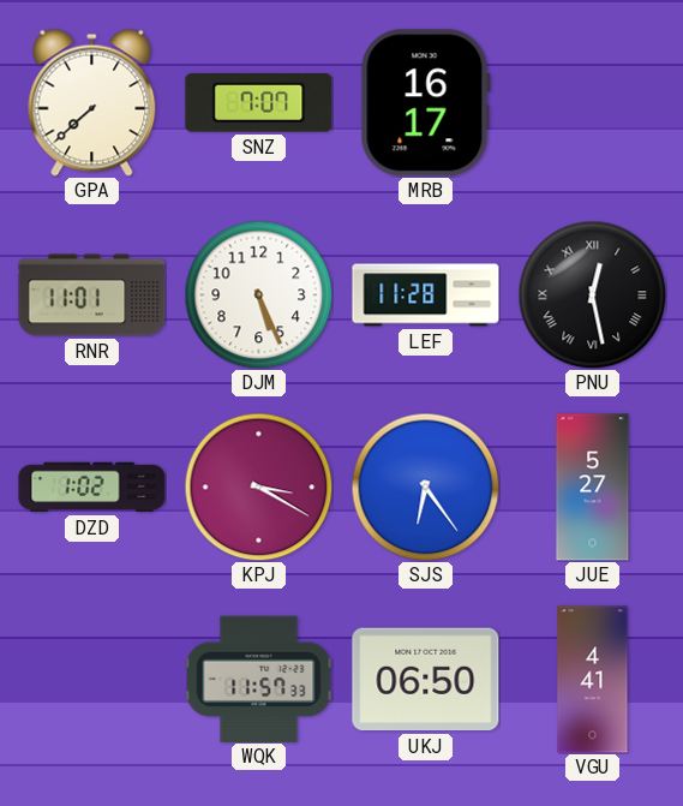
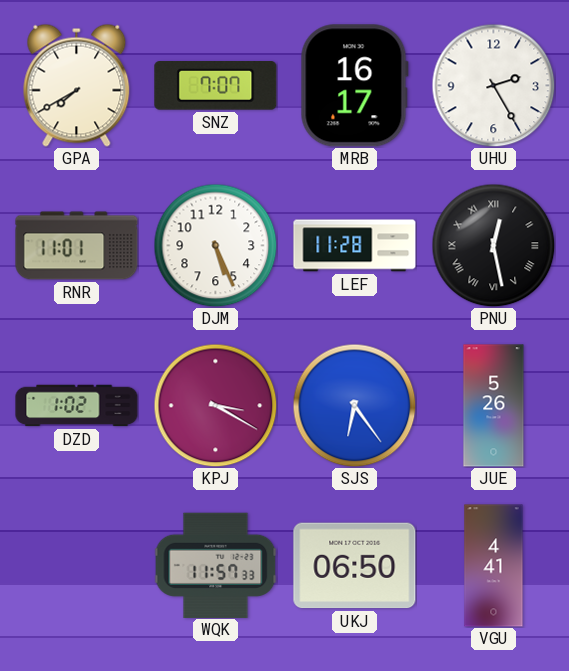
GPA: 7:38 -> 7:40 (77, 85)
UHU: none -> 2:25 (493, 85)
JUE: 5:27 -> 5:26 (494, 406)
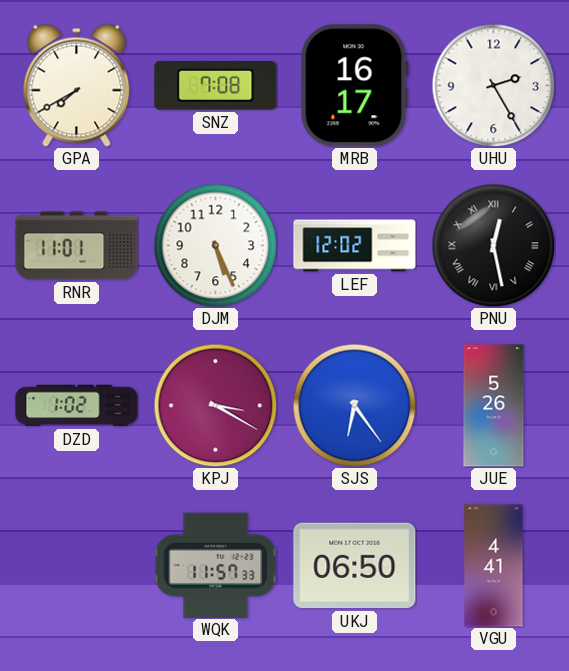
SNZ: 7:07 -> 7:08 (216, 86)
LEF: 11:28 -> 12:02 (355, 246)
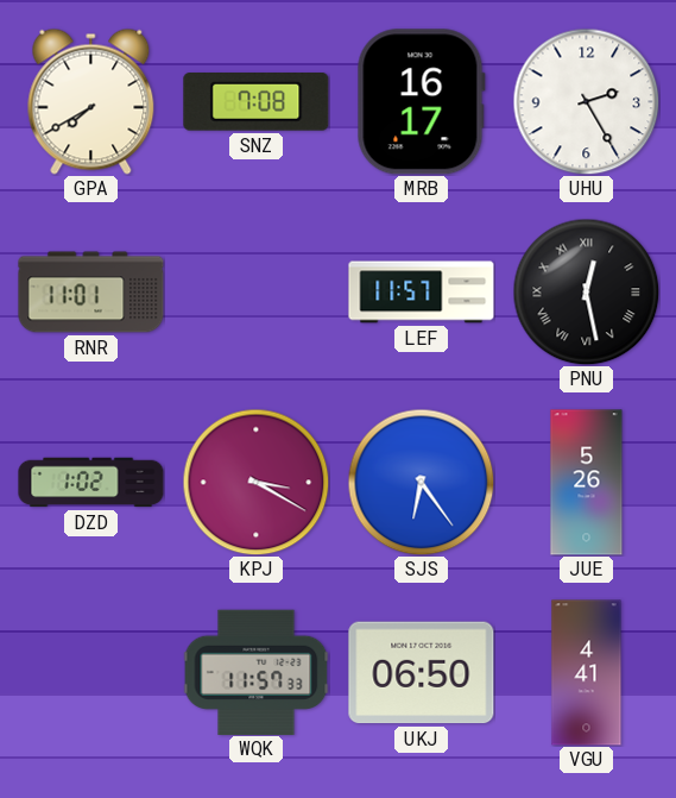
DJM: 5:26 -> none (215, 245)
LEF: 12:02 -> 11:57 (422, 293)
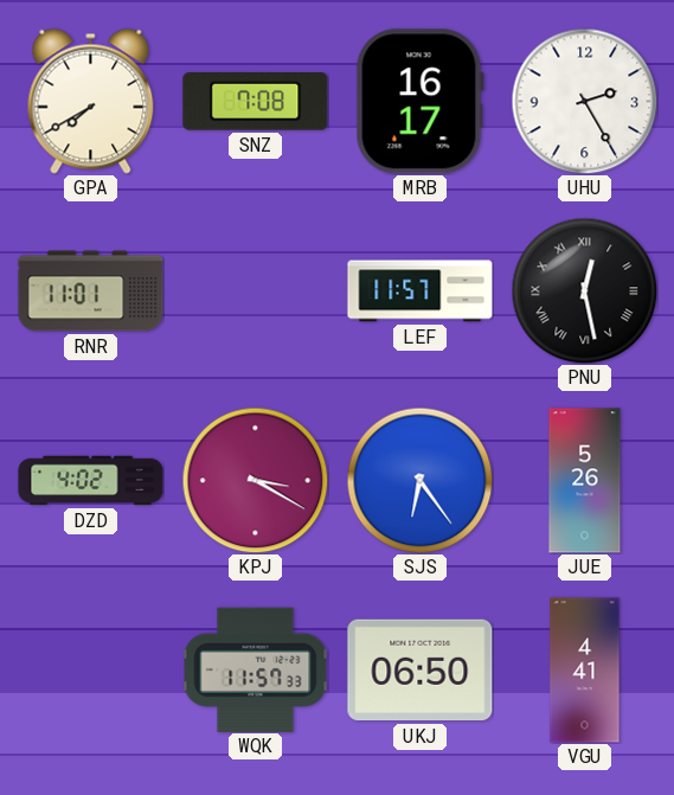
DZD: 1:02 -> 4:02 (91, 481)
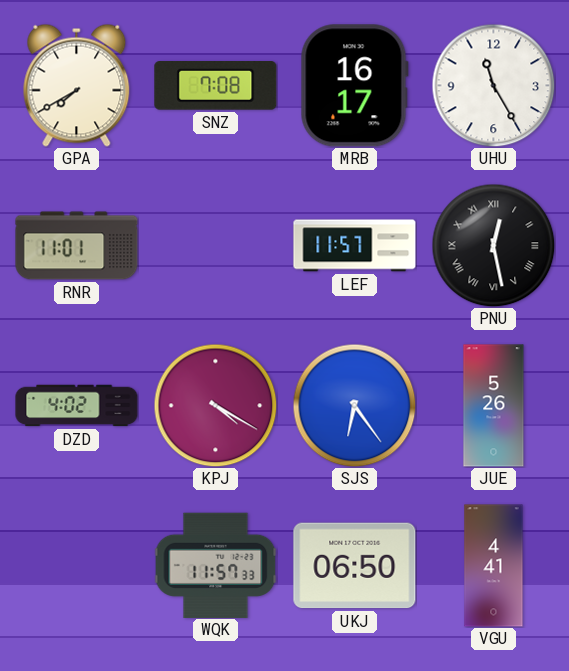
UHU: 2:25 -> 11:25 (493, 85)
KPJ: 3:20 -> 4:20 (215, 405)
